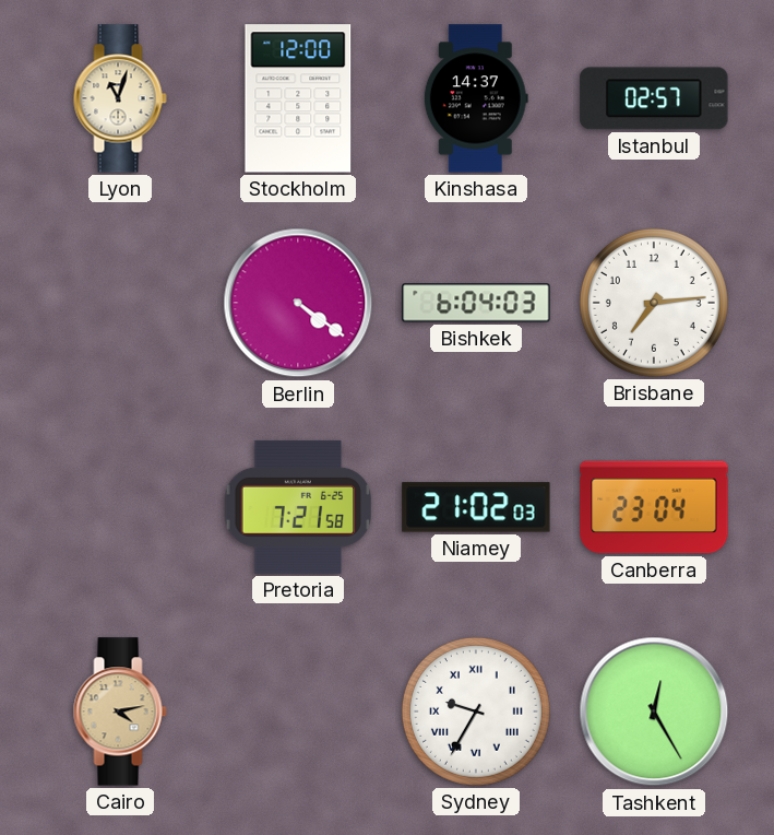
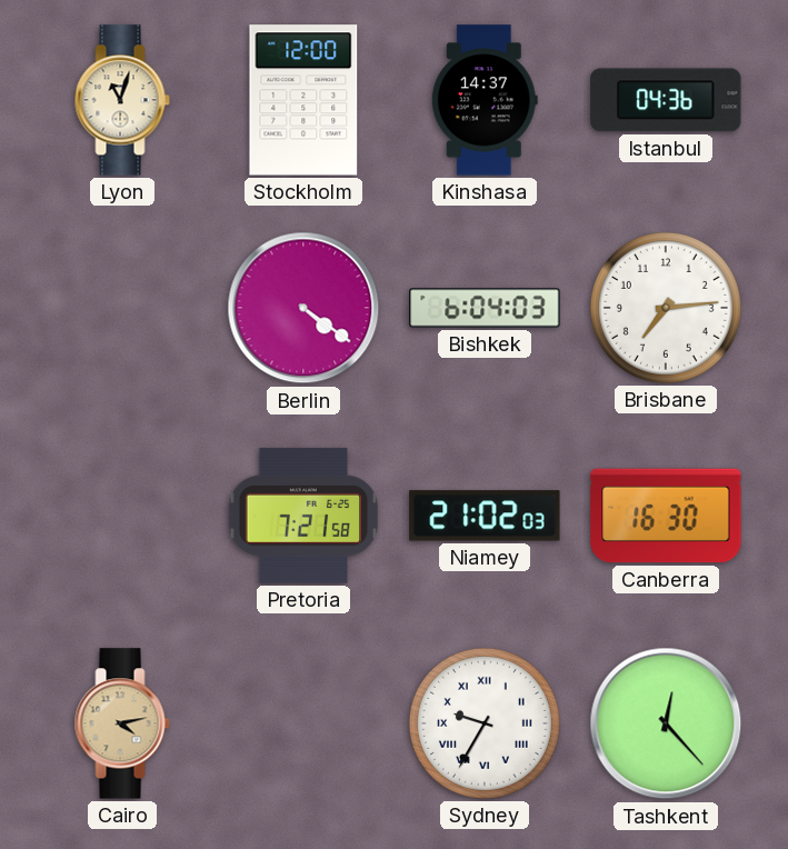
Istanbul: 02:57 -> 04:36 (666, 100)
Canberra: 23:04 -> 16:30 (666, 516)
Tashkent: 12:25 -> 12:23 (666, 723)
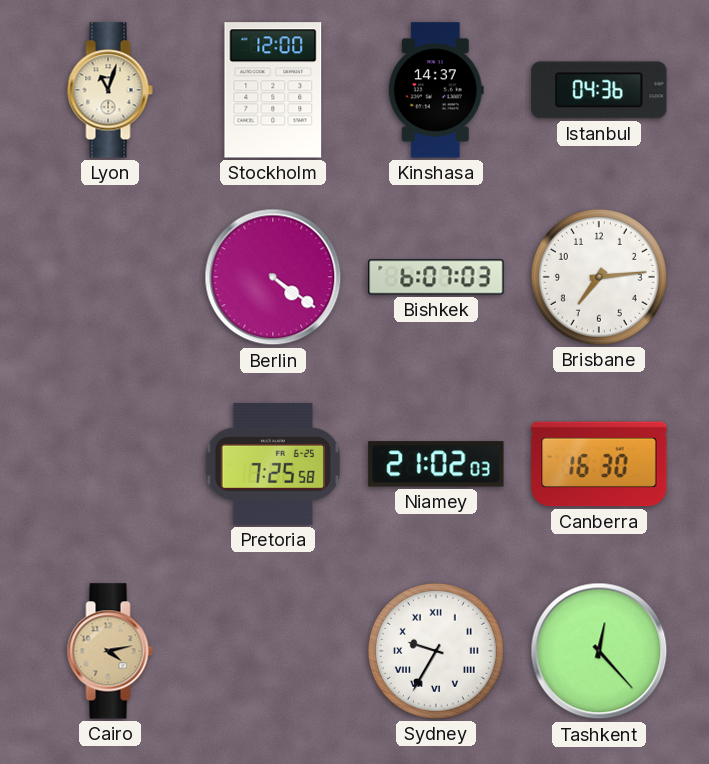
Bishkek: 6:04 -> 6:07 (436, 277)
Pretoria: 7:21 -> 7:25 (273, 464)
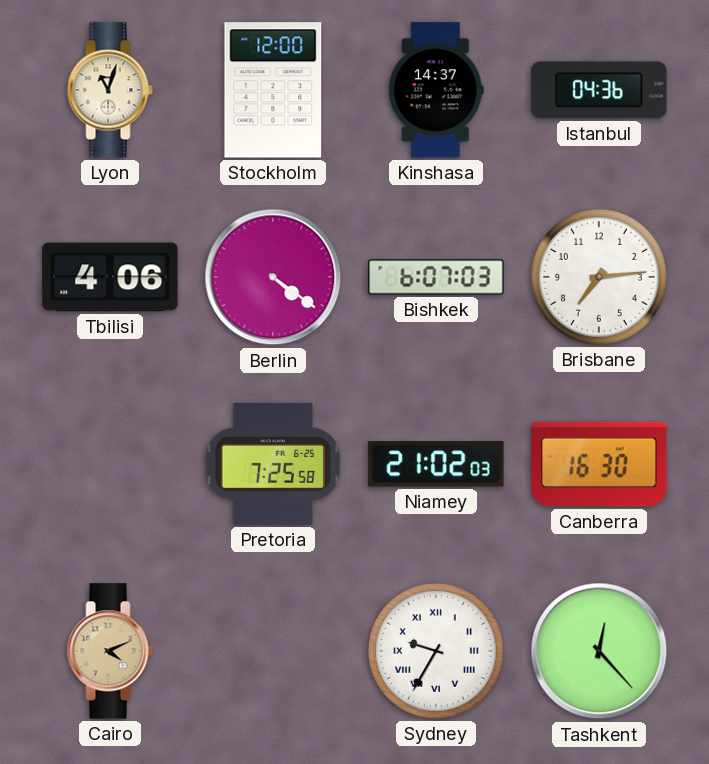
Tbilisi: none -> 4:06 (110, 277)
Cairo: 4:13 -> 4:11 (110, 651)
